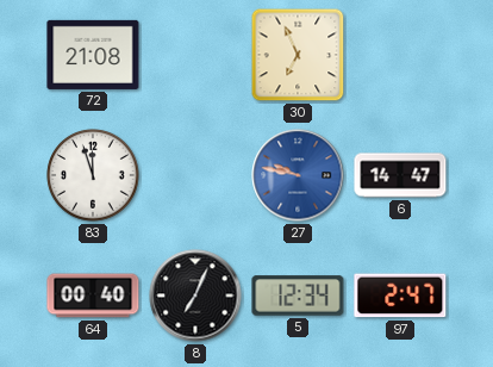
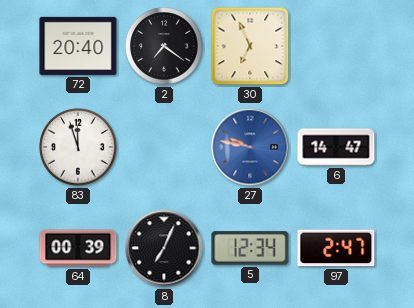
72: 21:08 -> 20:40 (78, 46)
2: none -> 7:21 (164, 46)
64: 00:40 -> 00:39 (78, 248)
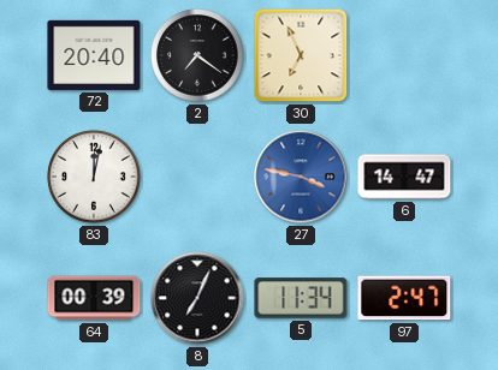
83: 11:57 -> 12:02 (94, 177)
27: 9:47 -> 3:47 (301, 177)
5: 12:34 -> 11:34 (301, 298)
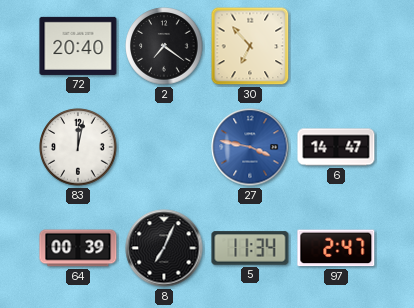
30: 6:56 -> 6:53 (250, 46)
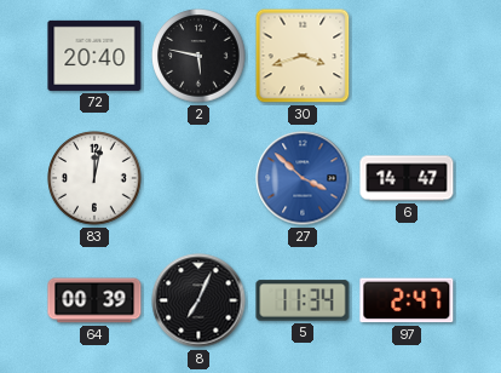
2: 7:21 -> 5:47 (198, 56)
30: 6:53 -> 3:42 (303, 56)
27: 3:47 -> 3:52 (303, 178)
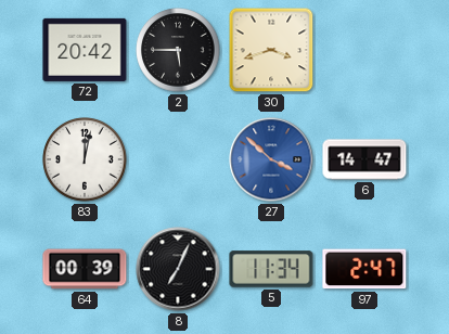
72: 20:40 -> 20:42 (85, 50)
2: 5:47 -> 5:45 (178, 50)
